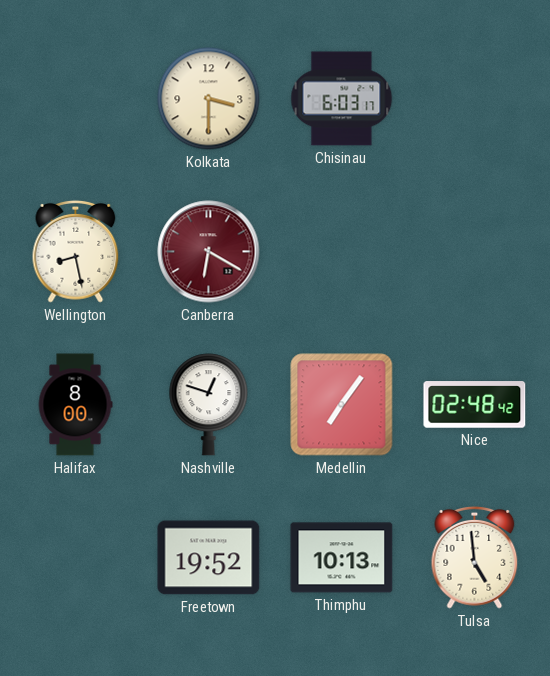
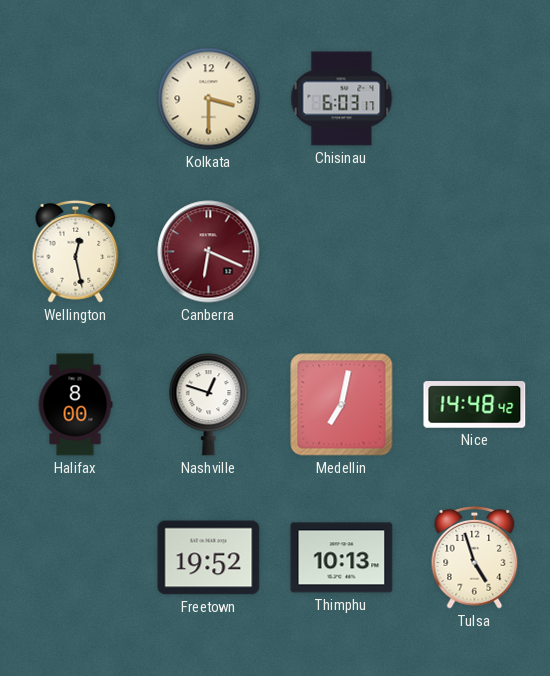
Wellington: 8:28 -> 12:28 (76, 252)
Canberra: 6:20 -> 6:19 (209, 252)
Medellin: 7:06 -> 7:02 (342, 405)
Nice: 02:48 -> 14:48 (475, 405)
Tulsa: 4:59 -> 4:57 (475, 558)
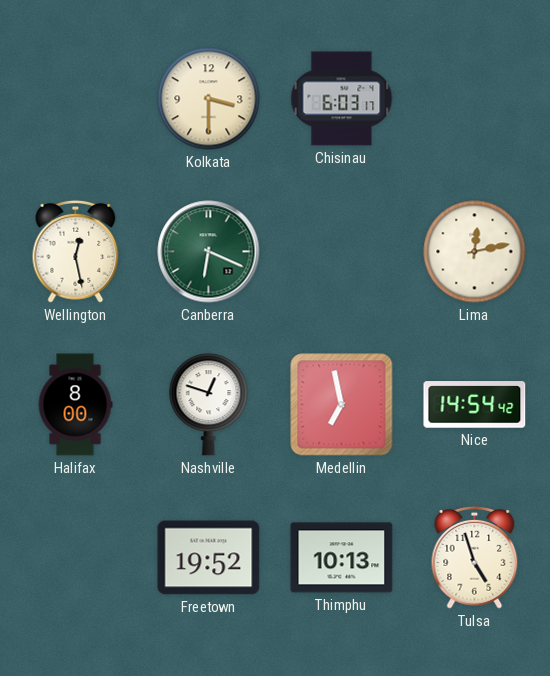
Canberra dial: burgundy -> green (209, 252)
Lima: none -> 12:13 (475, 252)
Medellin: 7:02 -> 6:58 (342, 405)
Nice: 14:48 -> 14:54 (475, 405)
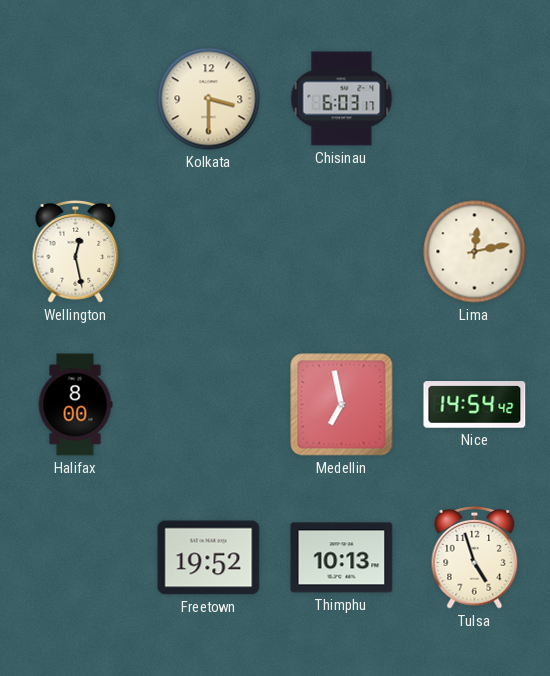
Canberra: 6:19 -> none (209, 252)
Nashville: 12:48 -> none (209, 405)
